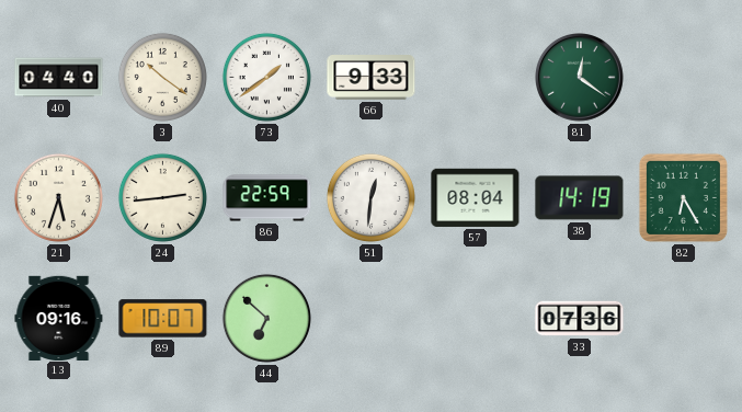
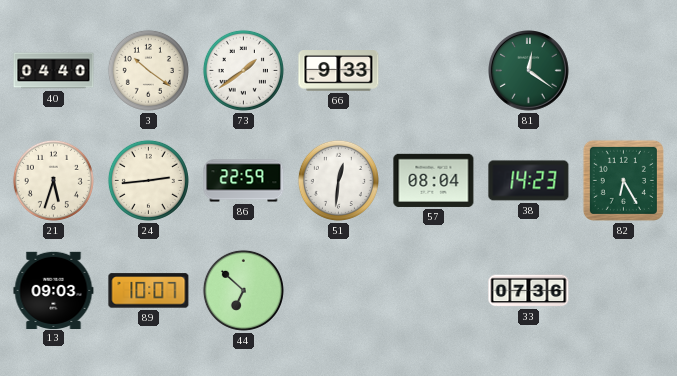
38: 14:19 -> 14:23 (529, 181)
13: 09:16 -> 09:03 (54, 290)
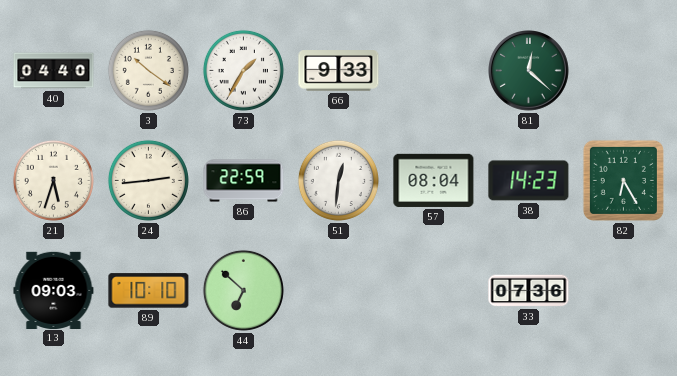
73: 1:39 -> 1:35 (243, 70)
81: 12:21 -> 12:22 (529, 71)
89: 10:07 -> 10:10 (149, 291)
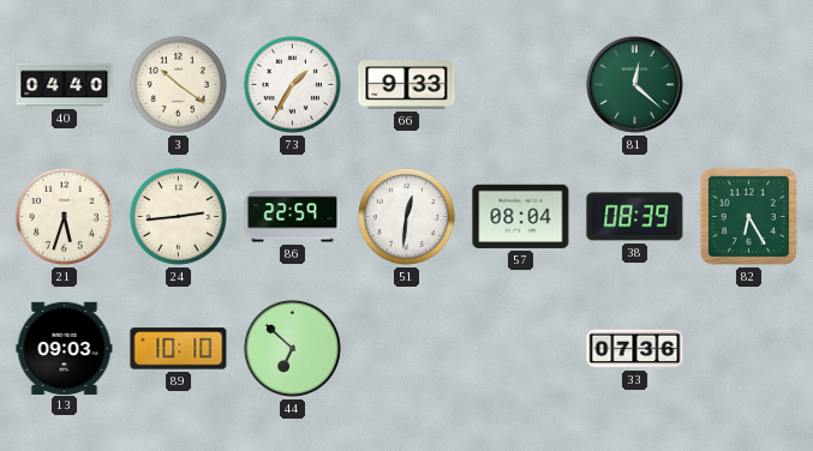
38: 14:23 -> 08:39 (635, 217)
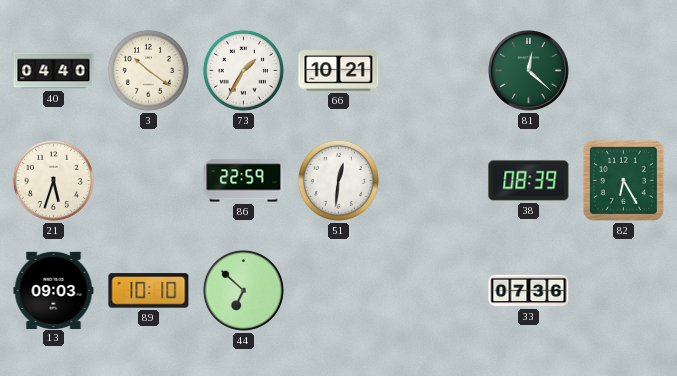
66: 9:33 -> 10:21 (339, 71)
24: 2:44 -> none (178, 216)
57: 08:04 -> none (521, 216)
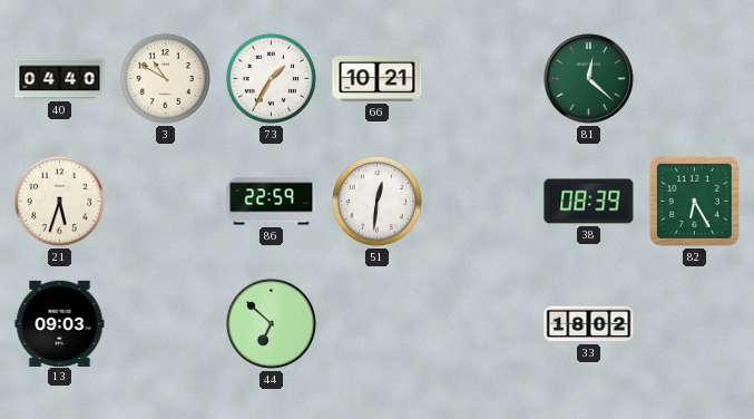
3: 10:21 -> 10:50 (165, 78)
89: 10:10 -> none (149, 291)
33: 07:36 -> 18:02 (589, 324)
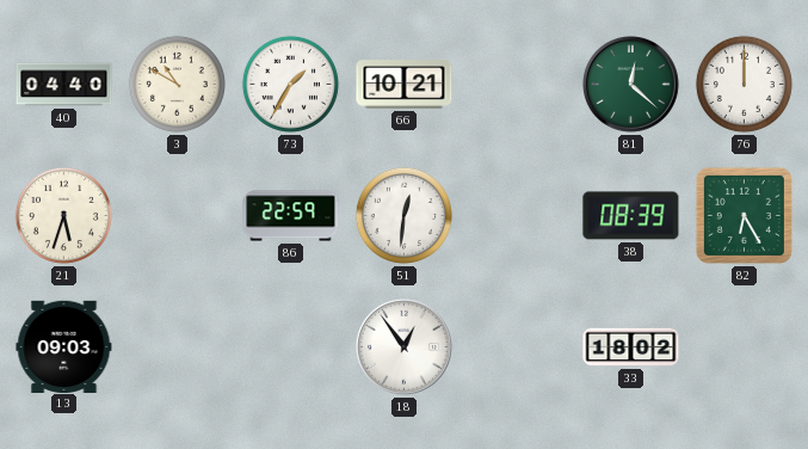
76: none -> 12:00 (744, 84)
44: 6:52 -> none (271, 323)
18: none -> 12:54 (405, 347)
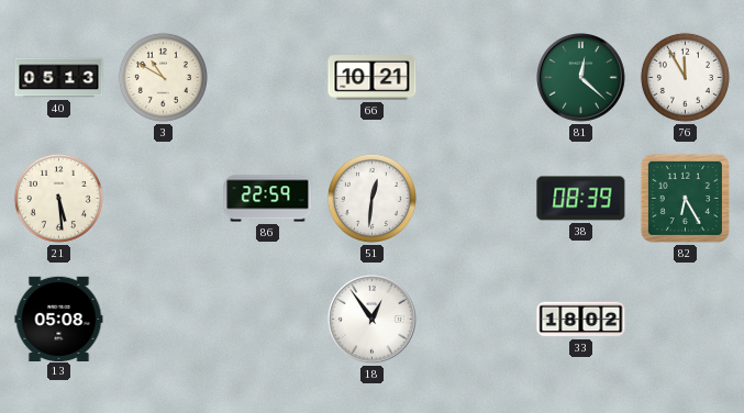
40: 04:40 -> 05:13 (59, 78)
73: 1:35 -> none (290, 84)
76: 12:00 -> 11:55 (685, 77)
21: 5:33 -> 5:29 (58, 198)
13: 09:03 -> 05:08 (59, 319)
